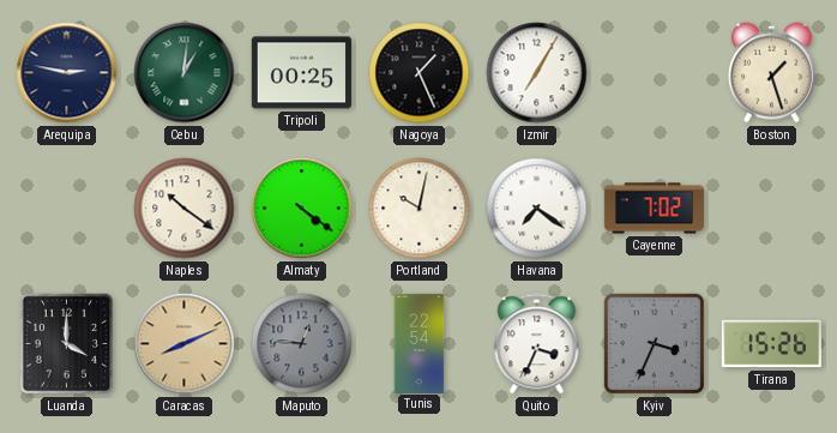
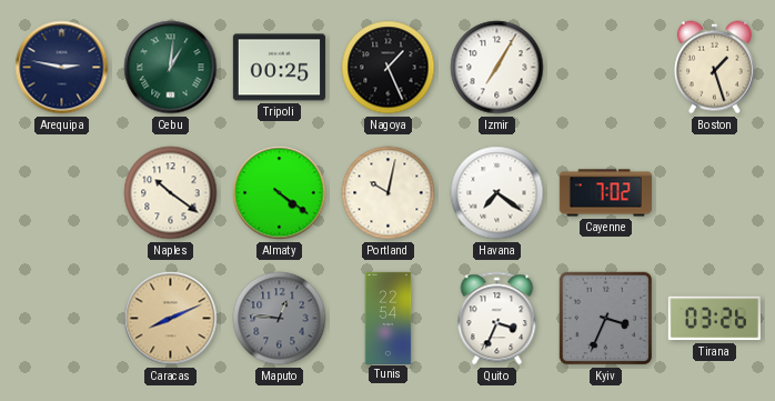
Luanda: 4:00 -> none (67, 344)
Tirana: 15:26 -> 03:26 (714, 319)
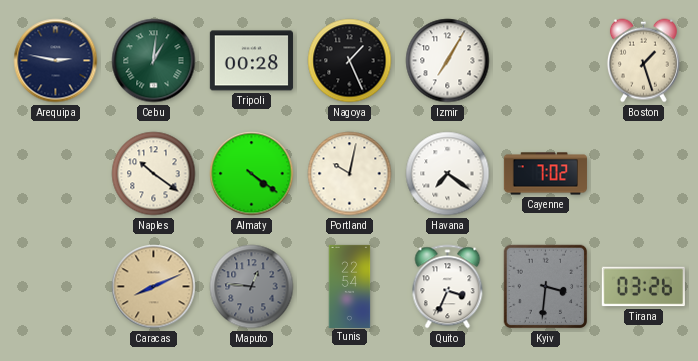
Tripoli: 00:25 -> 00:28 (251, 61)
Kyiv: 3:34 -> 3:31 (546, 287)
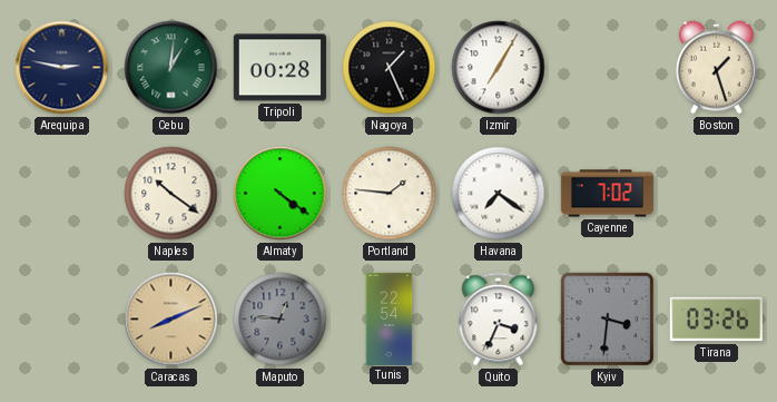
Portland: 10:02 -> 1:46 (390, 194)
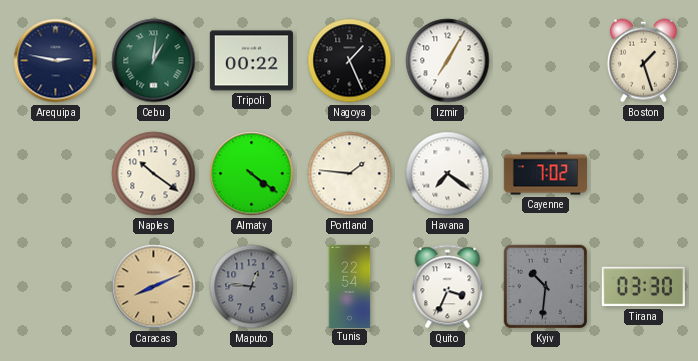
Tripoli: 00:28 -> 00:22 (251, 61)
Kyiv: 3:31 -> 10:31 (546, 287)
Tirana: 03:26 -> 03:30 (643, 287)
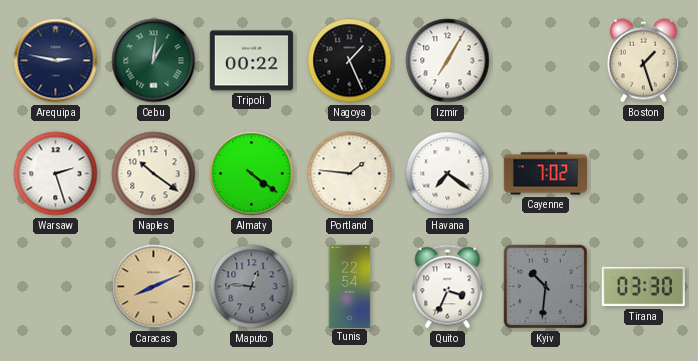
Warsaw: none -> 2:27 (56, 174)
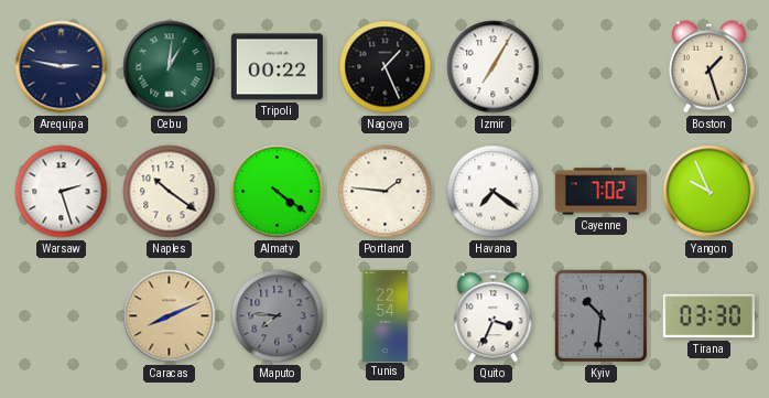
Yangon: none -> 9:56 (710, 192)
Maputo: 12:46 -> 7:46 (278, 316)
